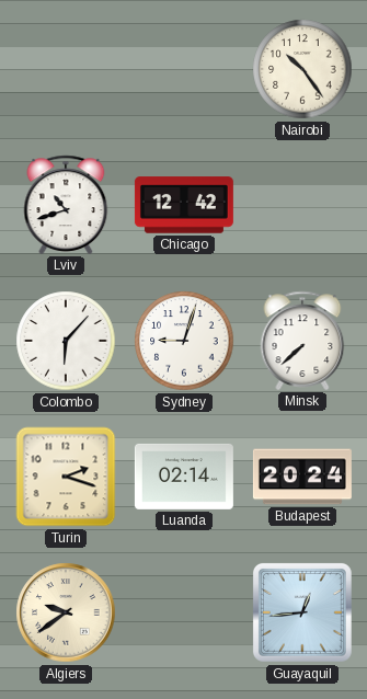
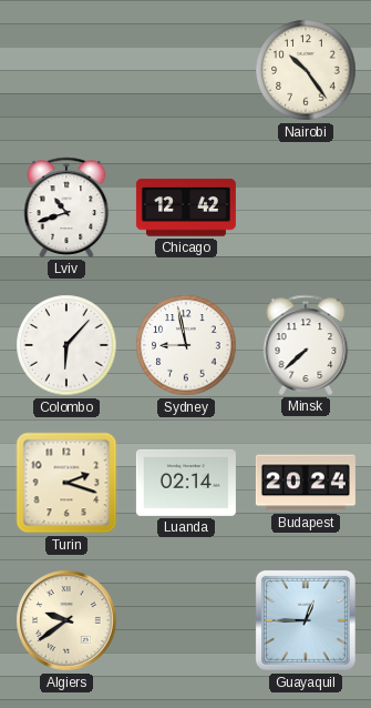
Sydney: 9:03 -> 8:58 (186, 345)
Guayaquil: 12:44 -> 12:45 (306, 620)
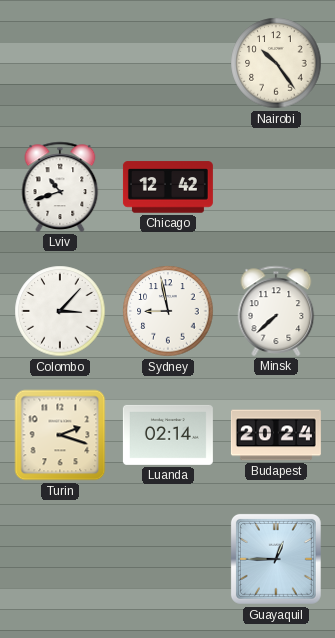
Colombo: 6:07 -> 3:07 (60, 311)
Algiers: 9:39 -> none (66, 620)
